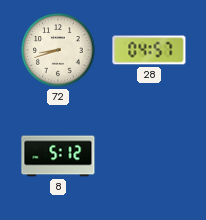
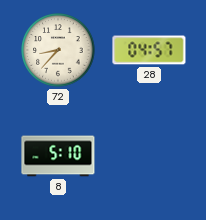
72: 8:42 -> 8:37 (58, 50)
8: 5:12 -> 5:10 (58, 156)
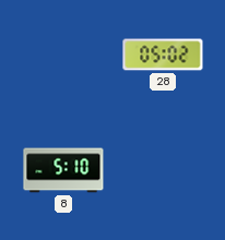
72: 8:37 -> none (58, 50)
28: 04:57 -> 05:02 (163, 55)
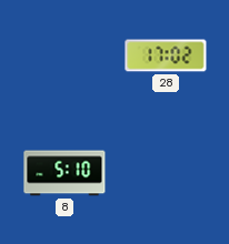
28: 05:02 -> 17:02 (166, 55)
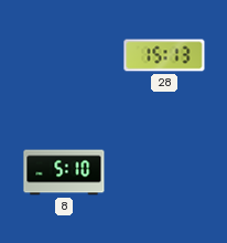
28: 17:02 -> 15:13 (164, 55)
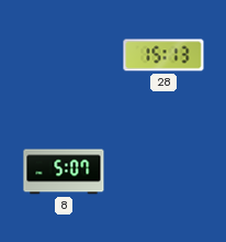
8: 5:10 -> 5:07 (64, 172)
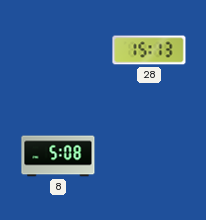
8: 5:07 -> 5:08 (58, 156)
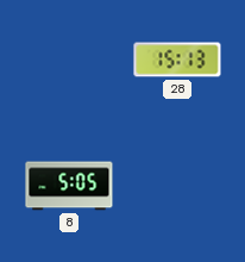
8: 5:08 -> 5:05 (69, 186)
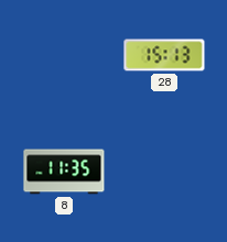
8: 5:05 -> 11:35 (64, 172)
